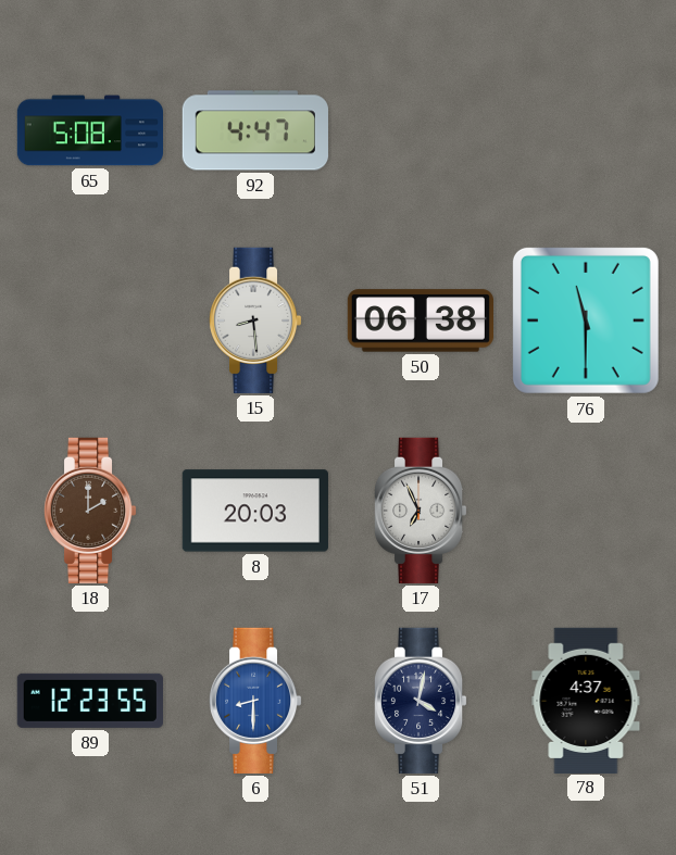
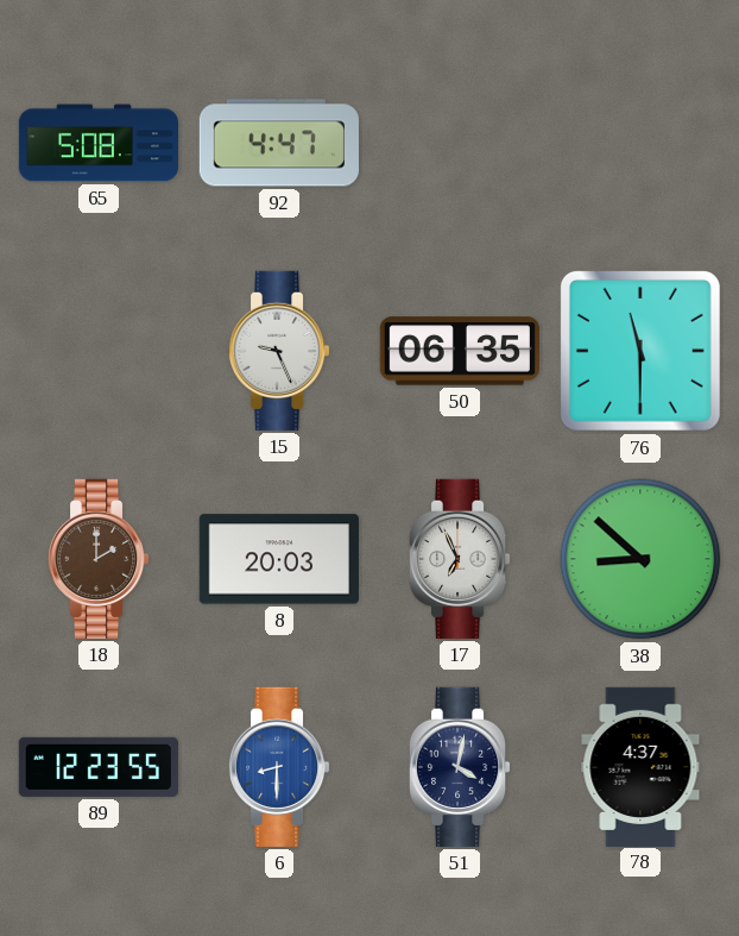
15: 8:29 -> 9:26 (279, 351)
50: 06:38 -> 06:35 (459, 351)
38: none -> 8:52 (640, 559)
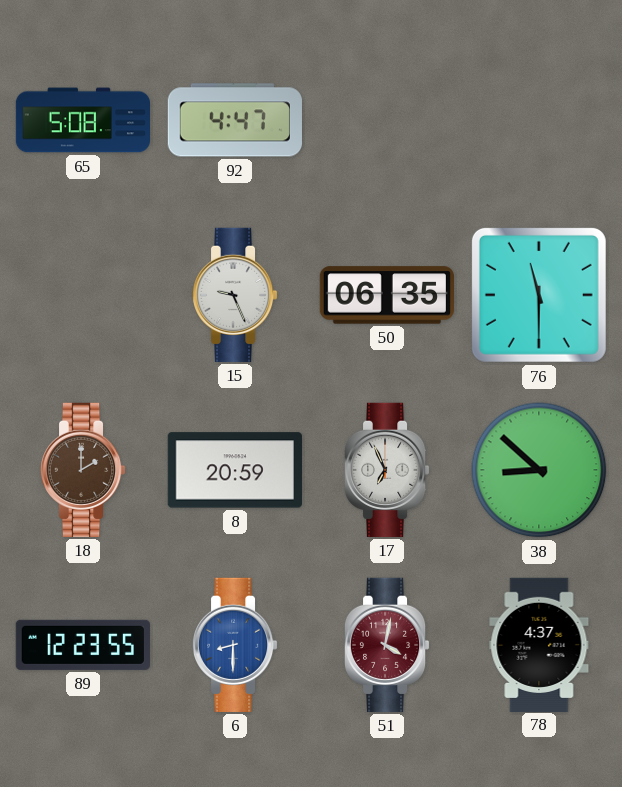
8: 20:03 -> 20:59 (235, 470)
51 dial: navy -> burgundy (387, 645)
